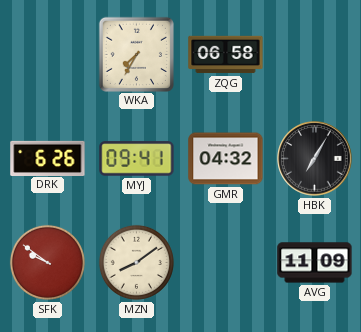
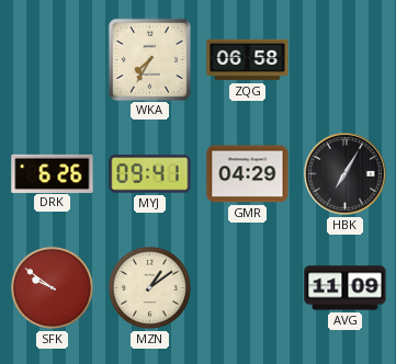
GMR: 04:32 -> 04:29 (248, 174)
MZN: 8:09 -> 1:09 (149, 287)
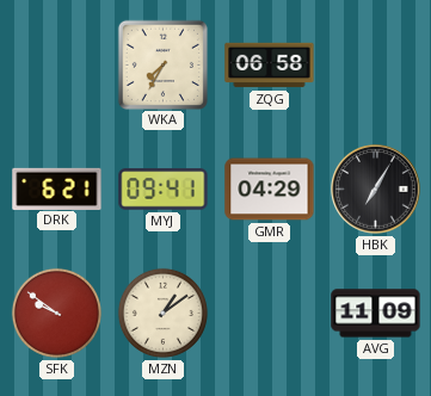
DRK: 6:26 -> 6:21 (57, 188)
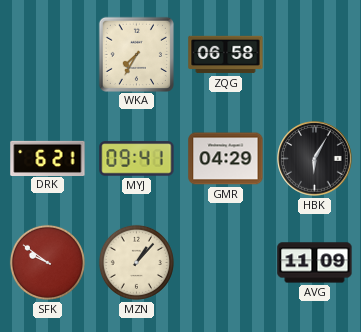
HBK: 7:05 -> 6:05 (315, 159)
MZN: 1:09 -> 1:07 (136, 262)
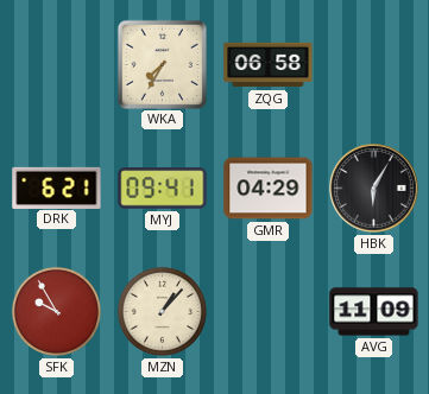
SFK: 9:51 -> 9:55 (56, 311)
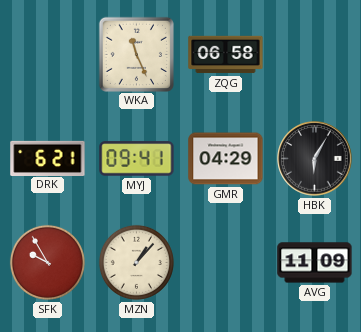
WKA: 7:35 -> 11:26 (136, 54)
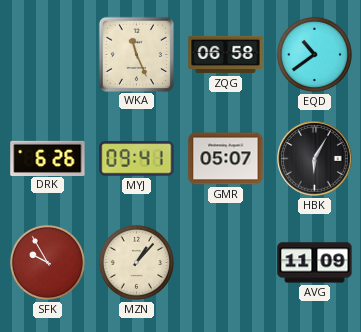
EQD: none -> 10:39 (314, 54)
DRK: 6:21 -> 6:26 (48, 158)
GMR: 04:29 -> 05:07 (226, 159)
